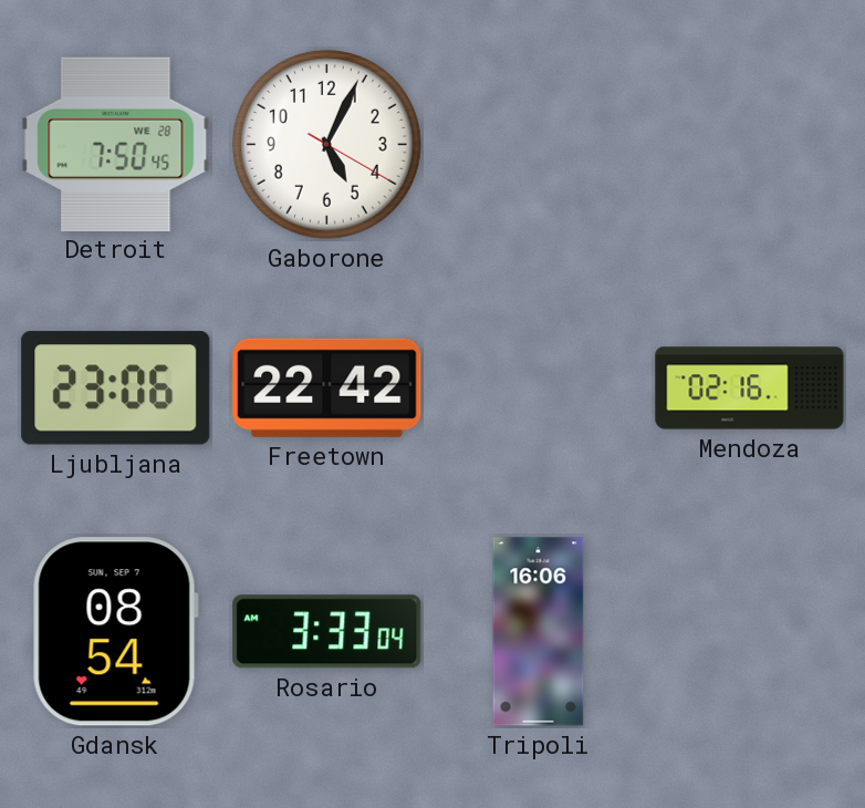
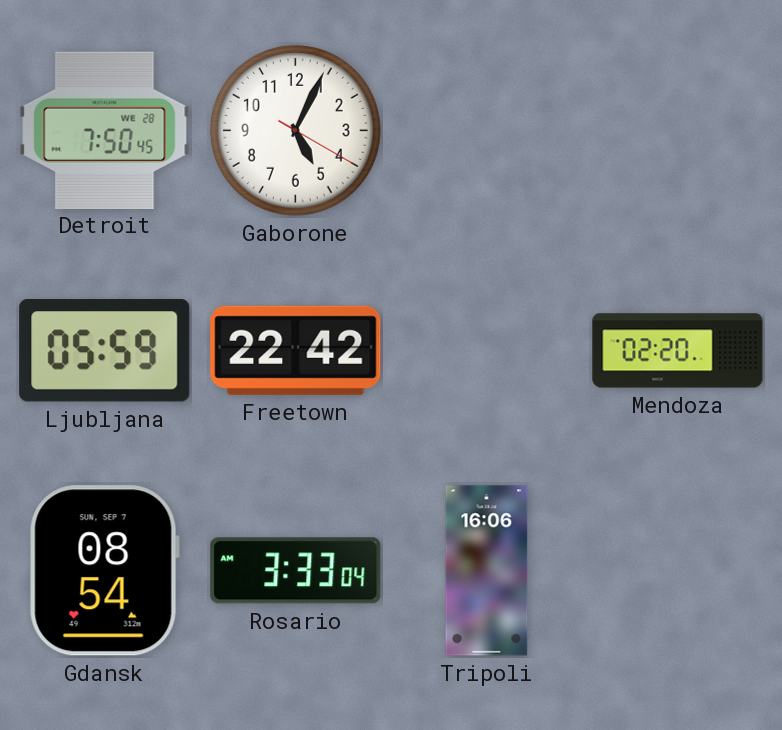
Ljubljana: 23:06 -> 05:59 (105, 351)
Mendoza: 02:16 -> 02:20 (678, 351)
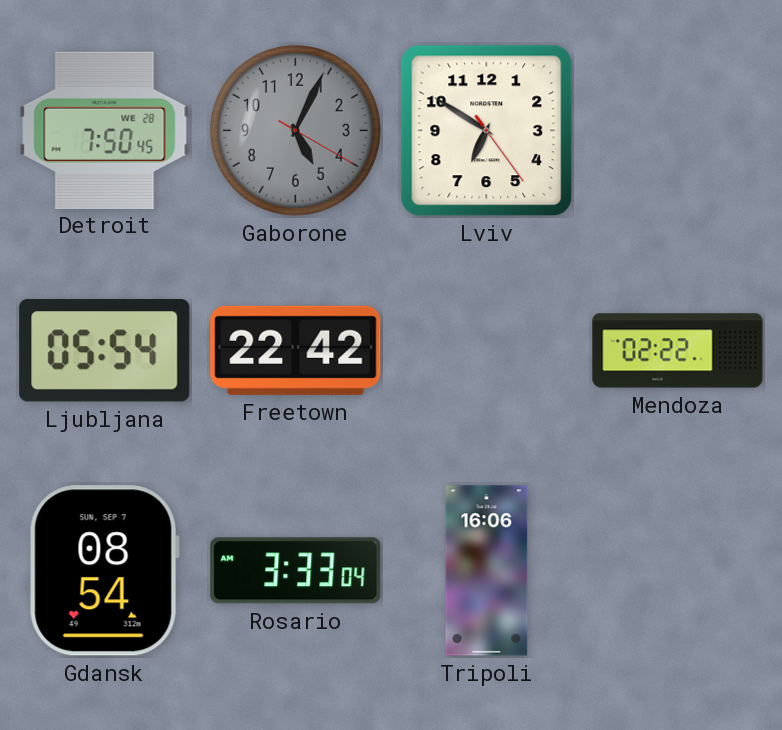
Gaborone dial: white -> grey (295, 130)
Lviv: none -> 6:50 (487, 131)
Ljubljana: 05:59 -> 05:54 (105, 351)
Mendoza: 02:20 -> 02:22 (678, 351)
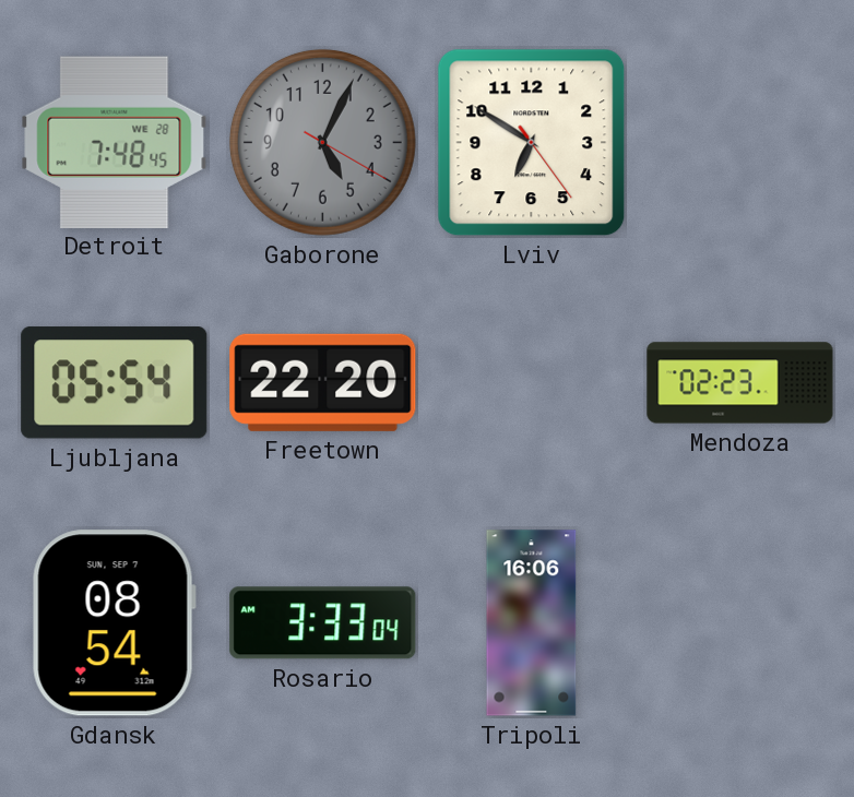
Detroit: 7:50 -> 7:48 (115, 142)
Freetown: 22:42 -> 22:20 (323, 382)
Mendoza: 02:22 -> 02:23 (740, 383)
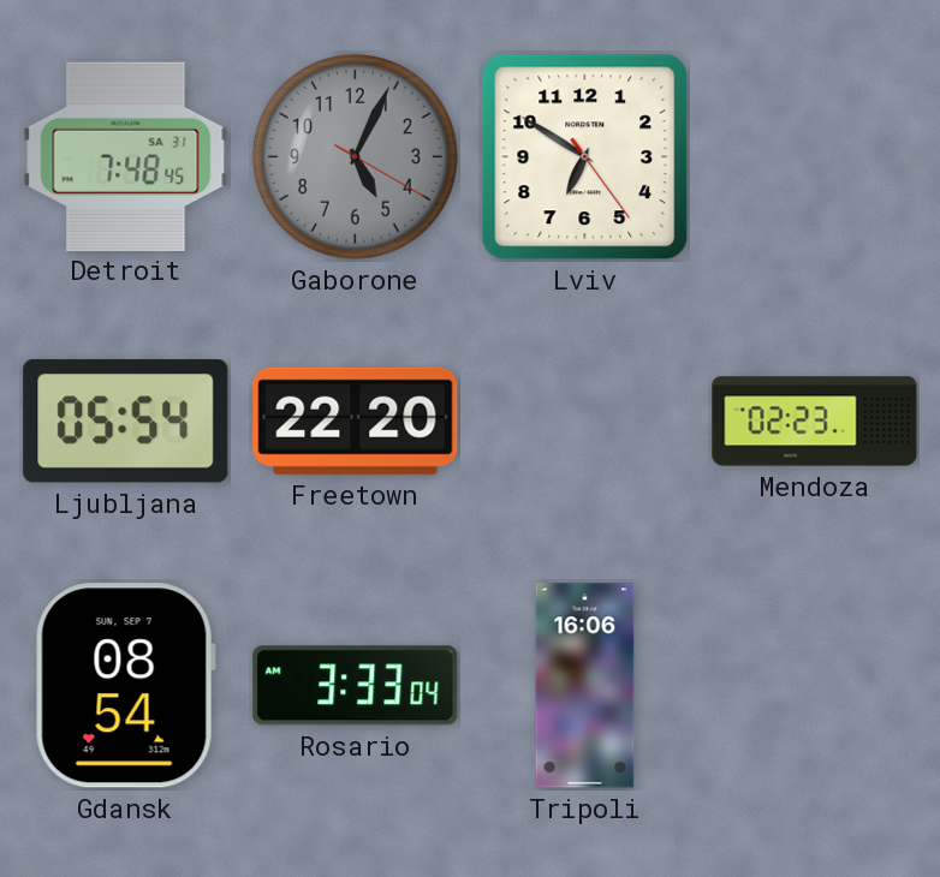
Detroit date: WE 28 -> SA 31 (126, 156)
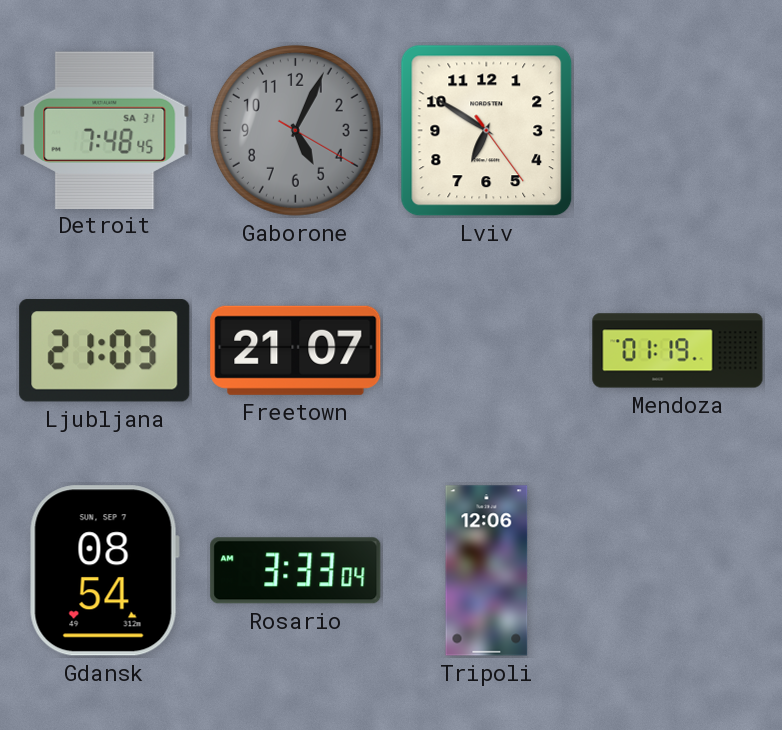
Ljubljana: 05:54 -> 21:03 (105, 351)
Freetown: 22:20 -> 21:07 (296, 350)
Mendoza: 02:23 -> 01:19 (678, 351)
Tripoli: 16:06 -> 12:06 (487, 571)
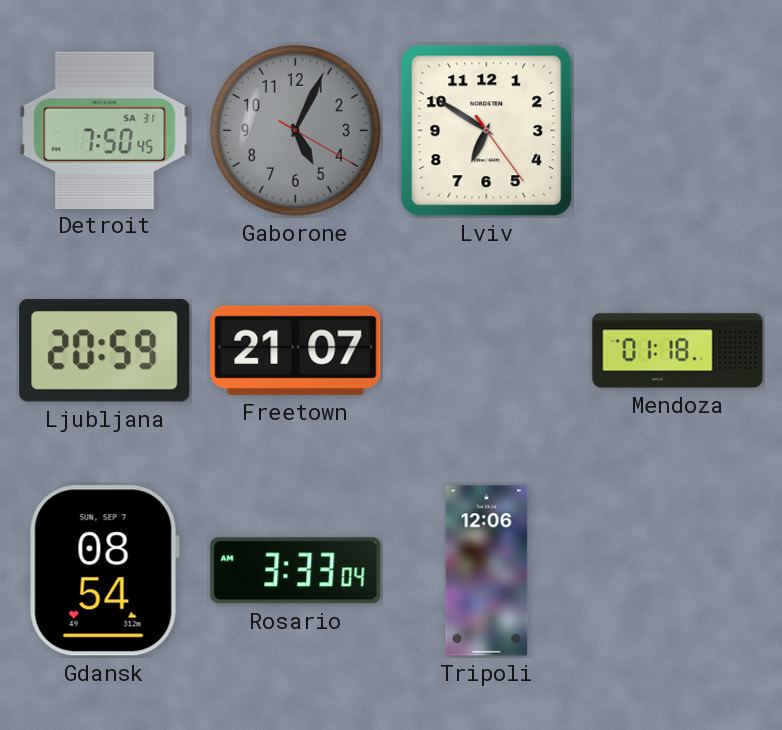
Detroit: 7:48 -> 7:50 (105, 130)
Ljubljana: 21:03 -> 20:59 (105, 351)
Mendoza: 01:19 -> 01:18 (678, 351)
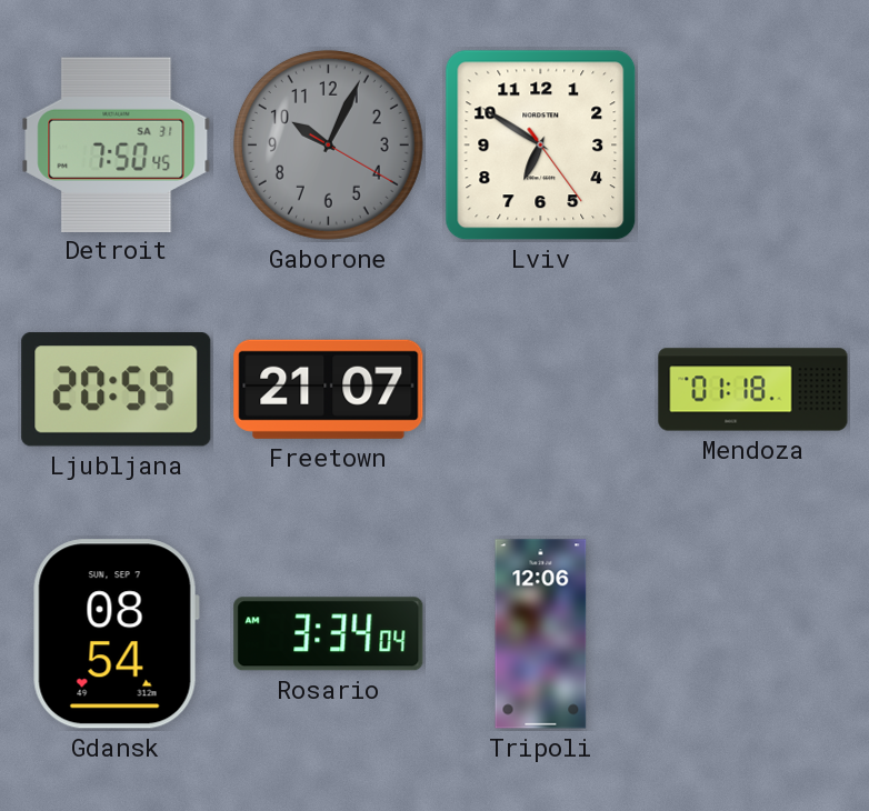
Gaborone: 5:04 -> 10:04 (328, 144)
Rosario: 3:33 -> 3:34 (329, 634)
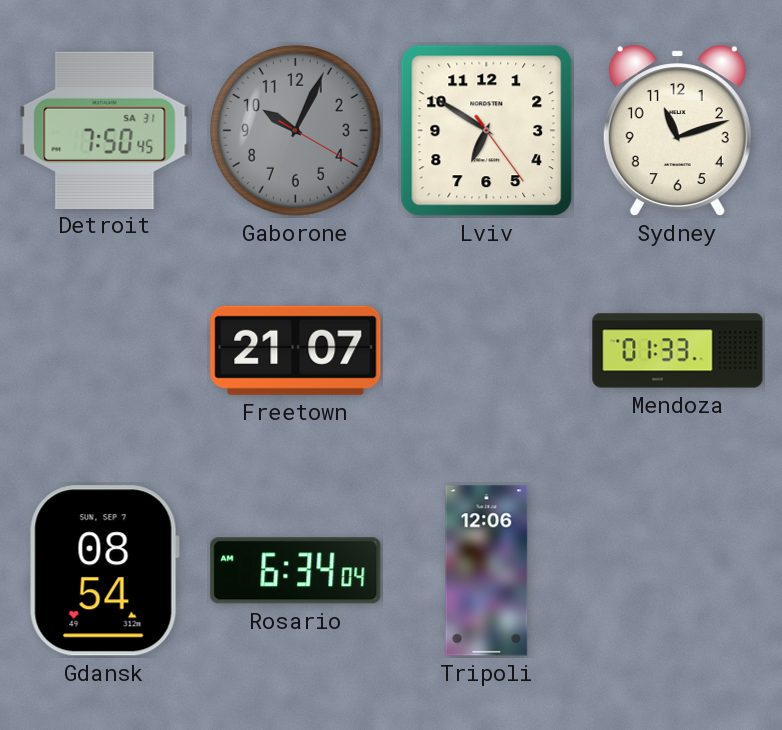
Sydney: none -> 11:12 (677, 131)
Ljubljana: 20:59 -> none (117, 390)
Mendoza: 01:18 -> 01:33 (678, 351)
Rosario: 3:34 -> 6:34 (296, 571)
